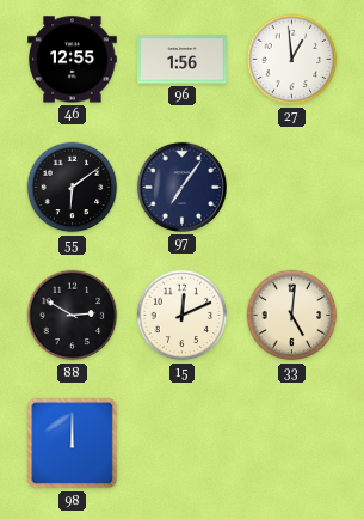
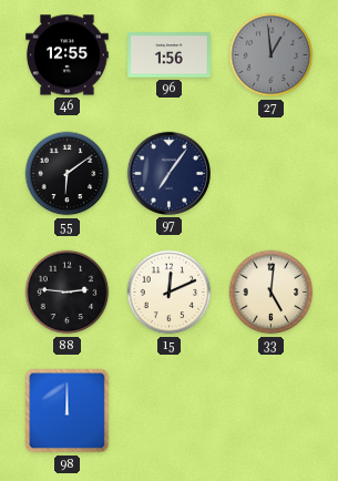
27 dial: white -> grey (272, 55)
88: 2:50 -> 2:46 (68, 293)
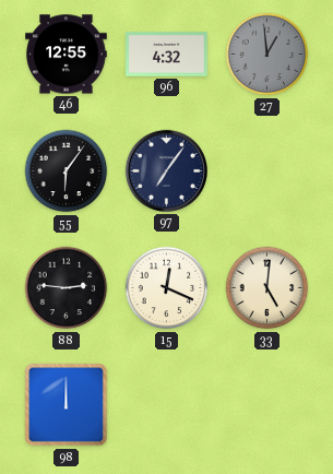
96: 1:56 -> 4:32 (167, 55)
55: 6:09 -> 6:06 (67, 171)
15: 12:11 -> 12:19 (167, 288)
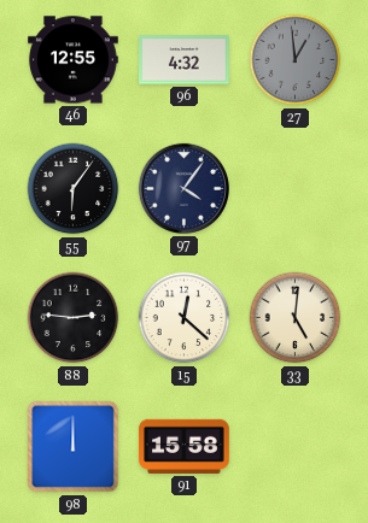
97: 7:06 -> 4:06 (183, 188)
15: 12:19 -> 12:22 (185, 318)
91: none -> 15:58 (185, 446)
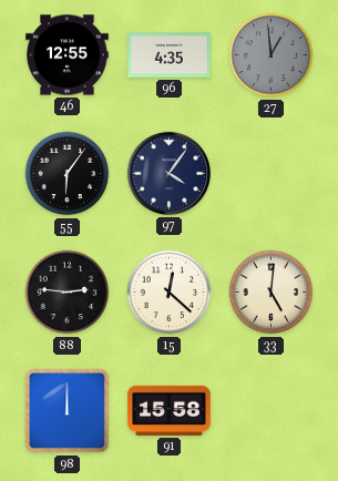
96: 4:32 -> 4:35 (170, 55)
